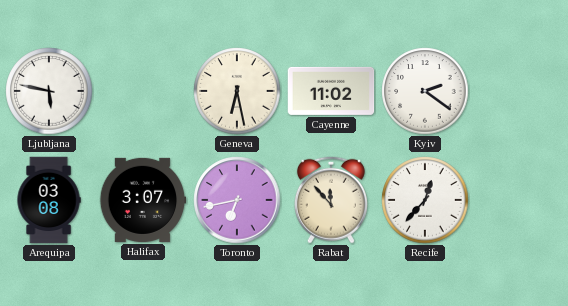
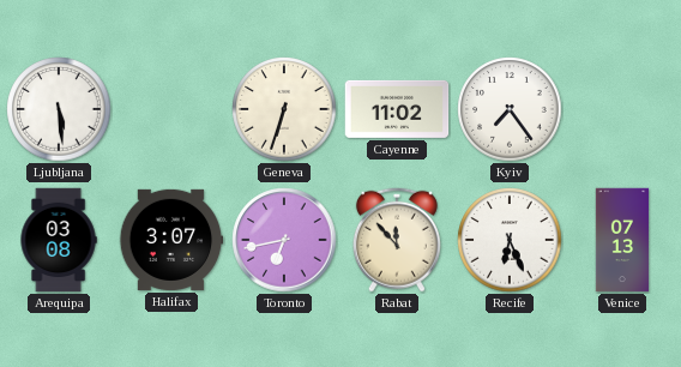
Ljubljana: 5:47 -> 5:29 (59, 109)
Geneva: 6:28 -> 6:33 (284, 109)
Kyiv: 2:21 -> 7:24 (510, 109)
Recife: 12:37 -> 6:26 (510, 240)
Venice: none -> 07:13 (622, 240)
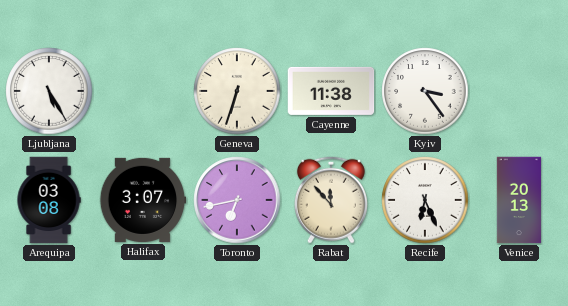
Ljubljana: 5:29 -> 5:25 (49, 91)
Cayenne: 11:02 -> 11:38 (331, 91)
Kyiv: 7:24 -> 3:24 (425, 91)
Venice: 07:13 -> 20:13 (519, 200)
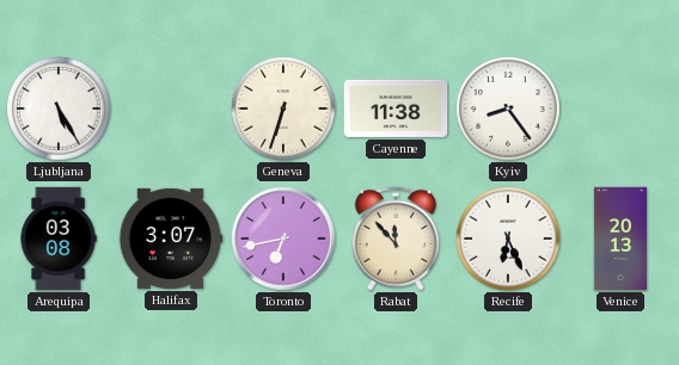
Kyiv: 3:24 -> 8:24 (508, 109)
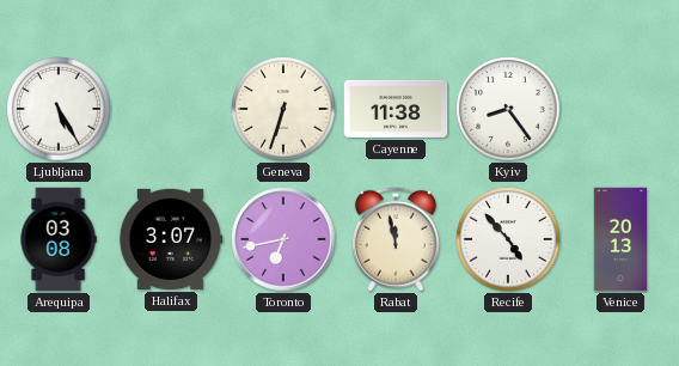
Rabat: 11:53 -> 11:58 (396, 239)
Recife: 6:26 -> 4:53 (508, 239)
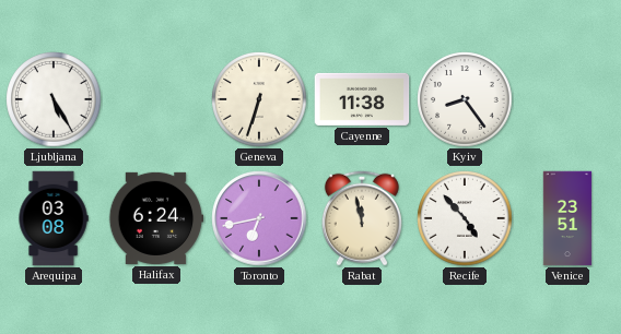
Halifax: 3:07 -> 6:24 (156, 218)
Venice: 20:13 -> 23:51 (567, 218)
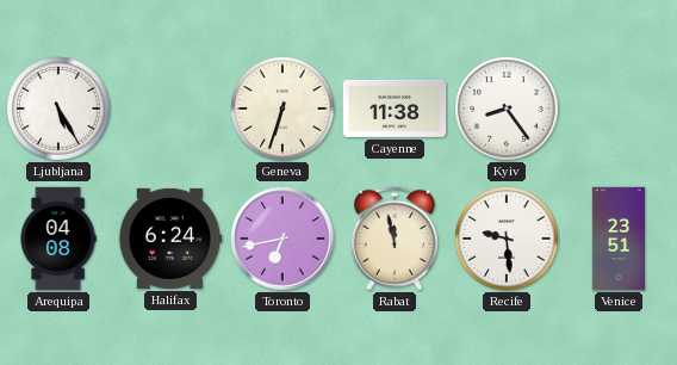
Arequipa: 03:08 -> 04:08 (58, 239)
Recife: 4:53 -> 9:29 (507, 239)
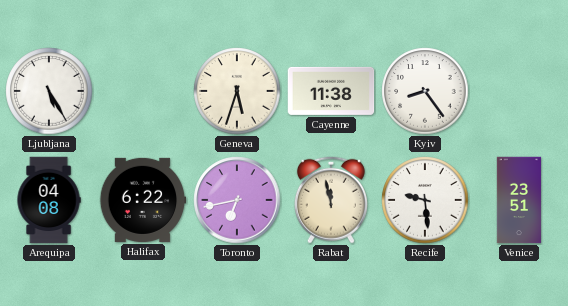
Geneva: 6:33 -> 5:33 (237, 91)
Halifax: 6:24 -> 6:22 (143, 200)
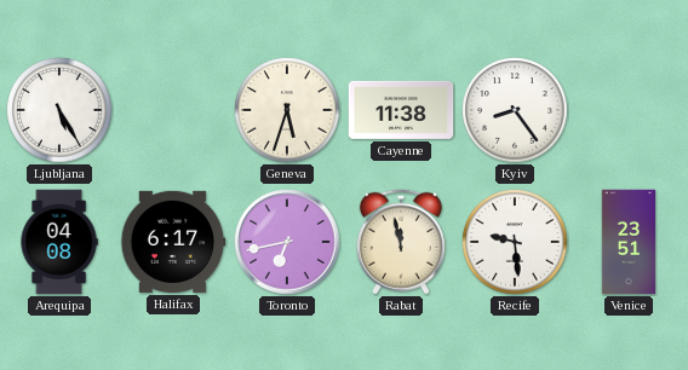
Halifax: 6:22 -> 6:17 (173, 242)
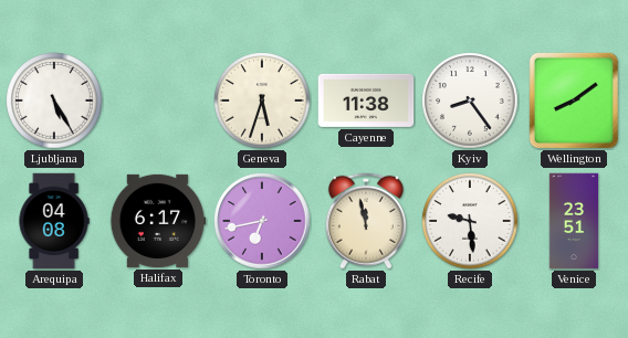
Wellington: none -> 8:09 (573, 101)
